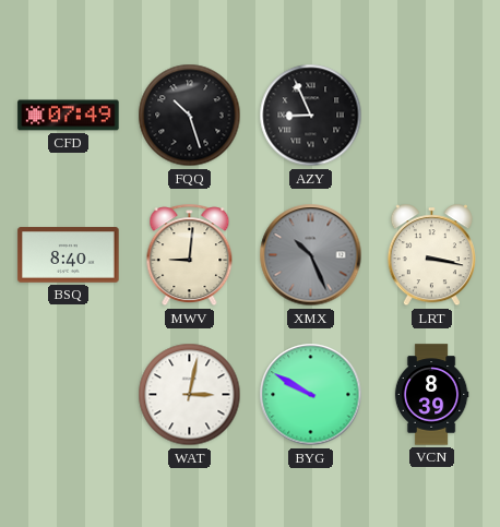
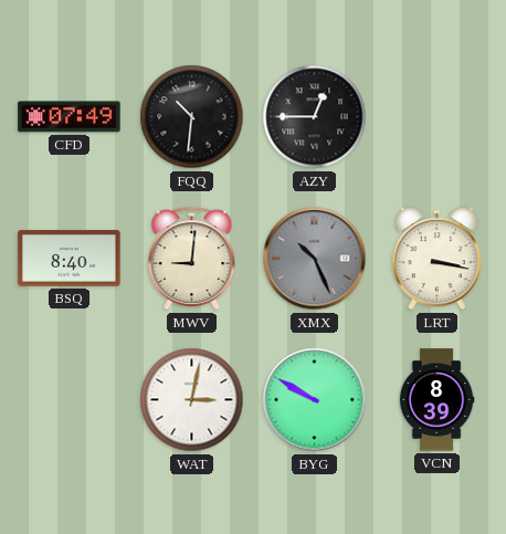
FQQ: 10:27 -> 10:31 (192, 117)
AZY: 8:56 -> 12:45 (315, 117)
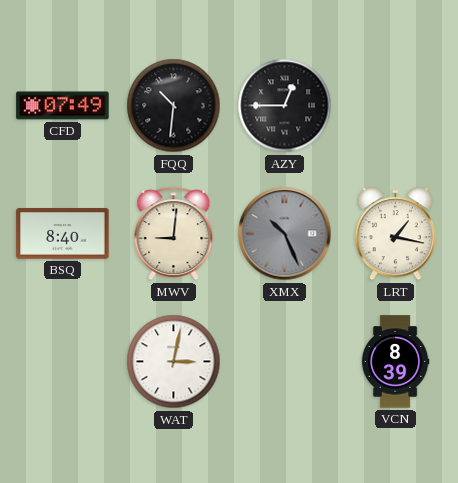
LRT: 3:17 -> 1:17 (395, 234)
BYG: 9:50 -> none (315, 400)
